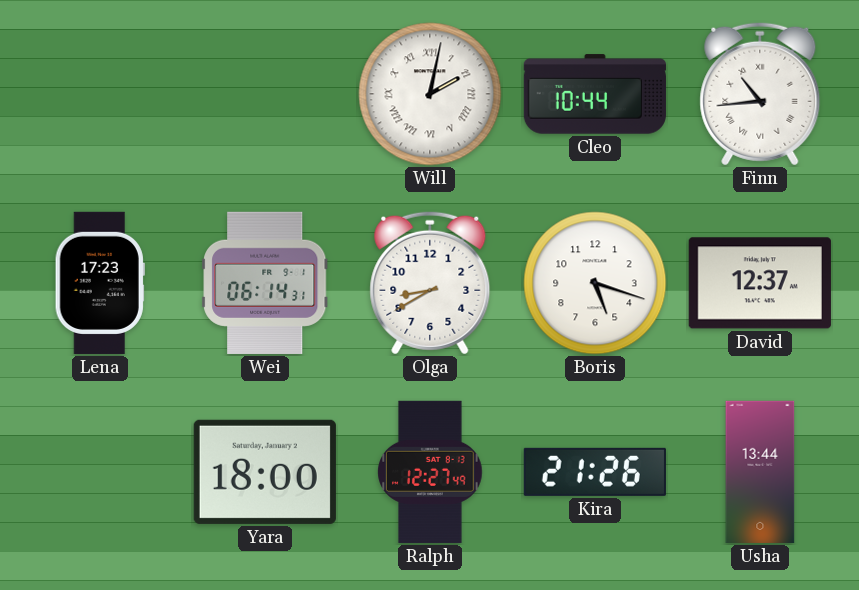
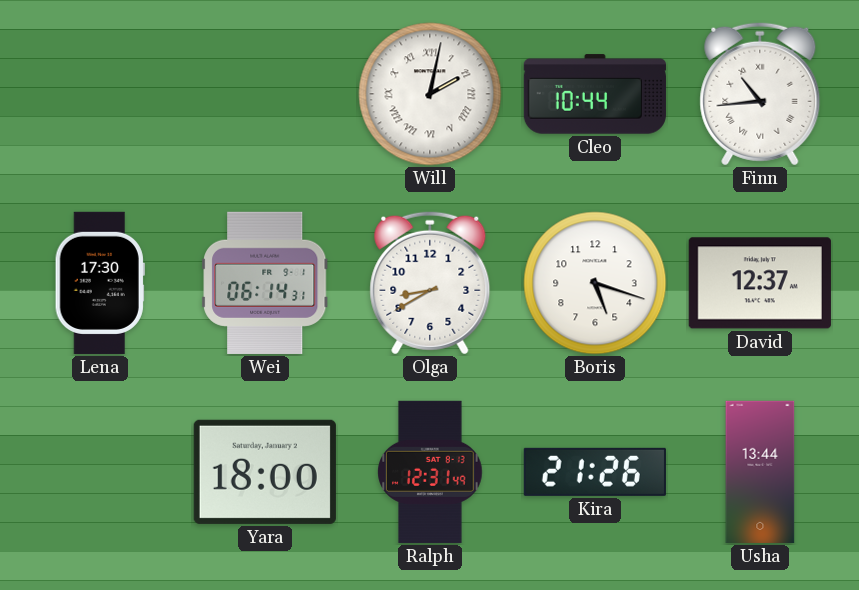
Lena: 17:23 -> 17:30 (100, 283)
Ralph: 12:27 -> 12:31 (430, 472)
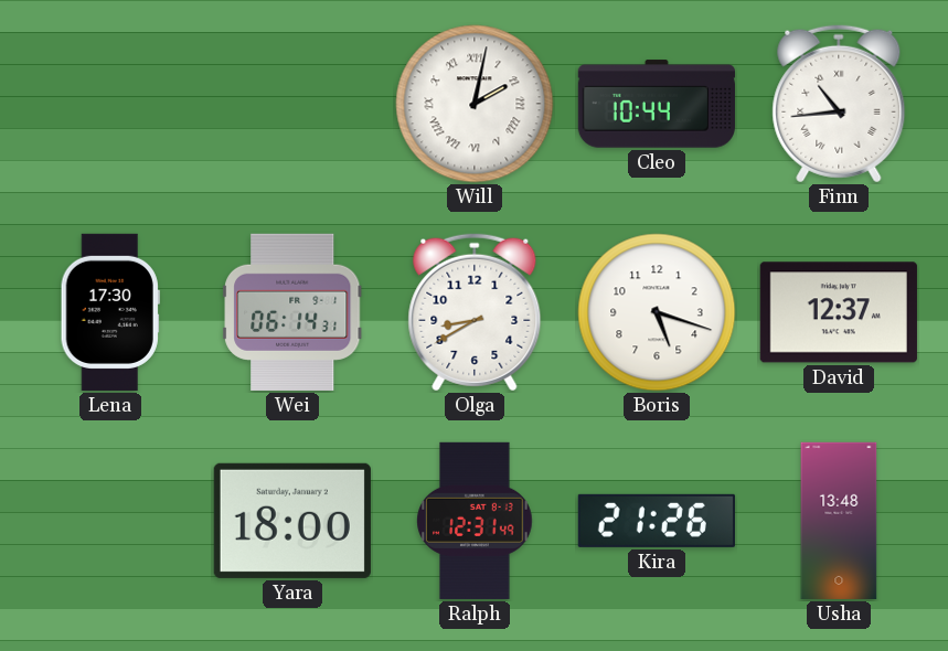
Usha: 13:44 -> 13:48 (839, 521)
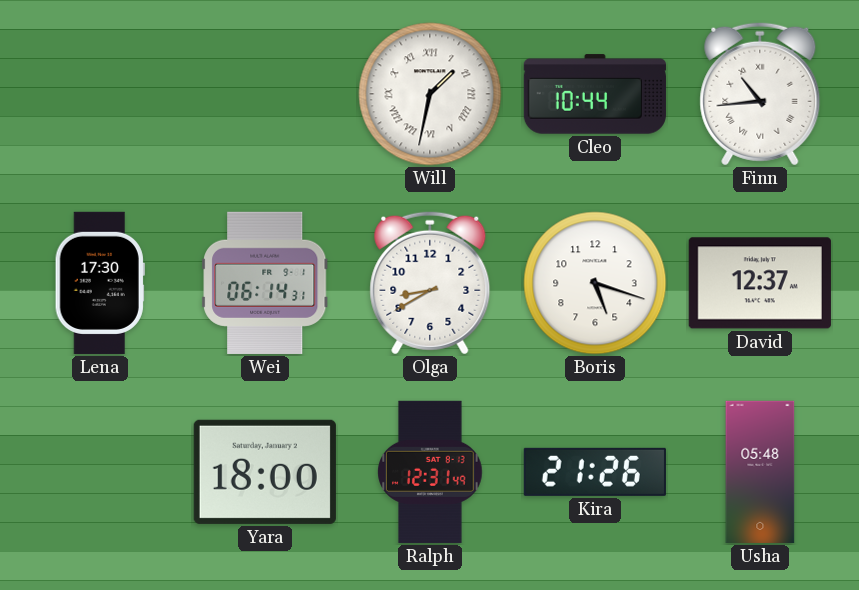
Will: 2:02 -> 1:32 (430, 94)
Usha: 13:48 -> 05:48 (760, 472)
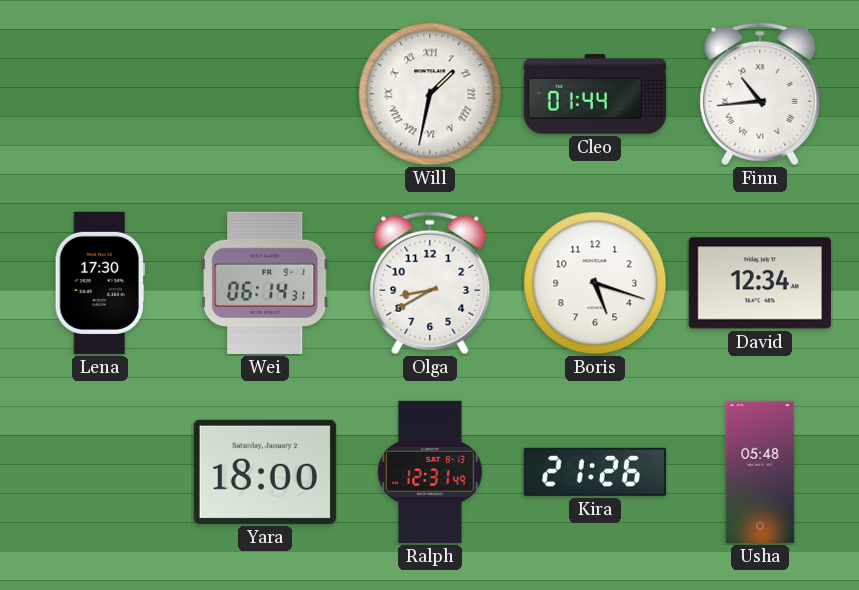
Cleo: 10:44 -> 01:44 (595, 94)
David: 12:37 -> 12:34 (760, 283)
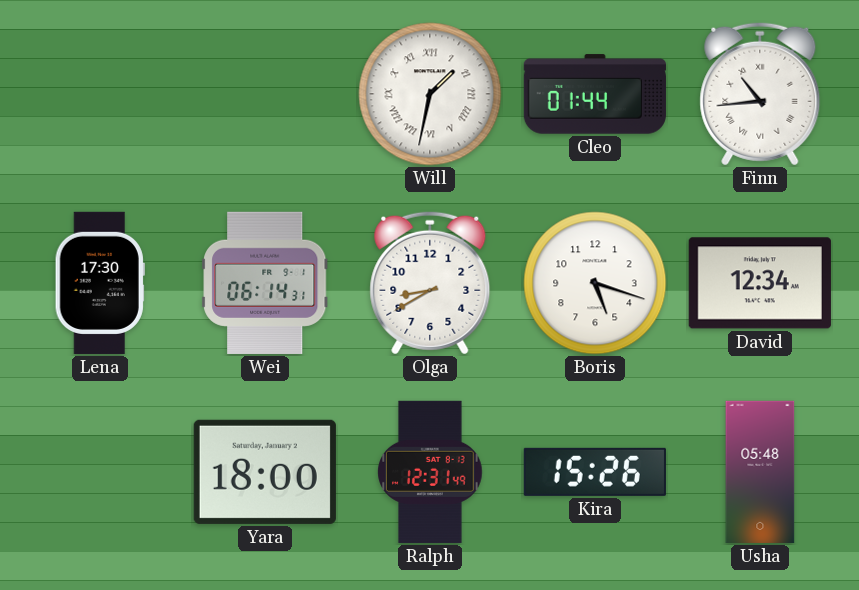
Kira: 21:26 -> 15:26 (595, 472)
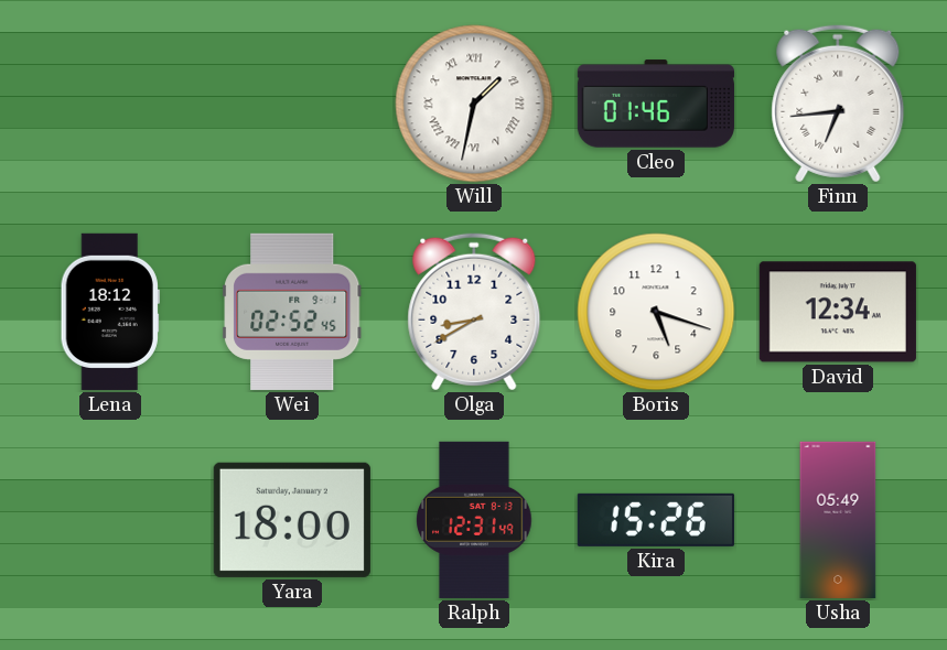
Cleo: 01:44 -> 01:46 (656, 104)
Finn: 10:44 -> 6:44 (838, 104)
Lena: 17:30 -> 18:12 (110, 312)
Wei: 06:14 -> 02:52 (292, 312)
Usha: 05:48 -> 05:49 (838, 520)
